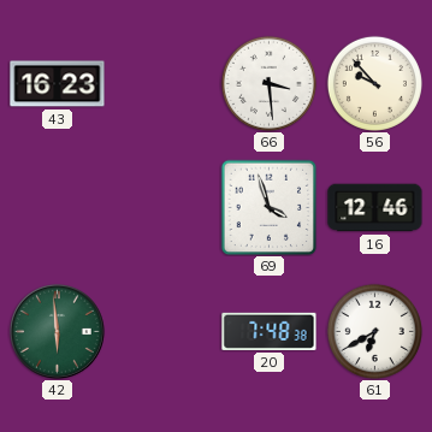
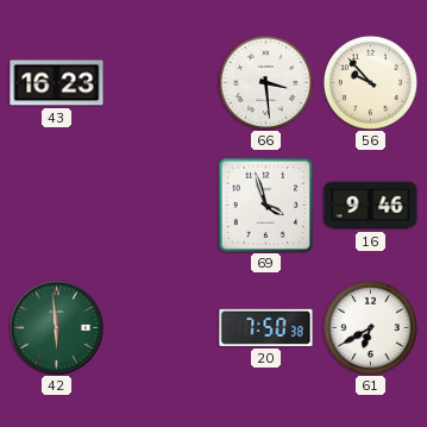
16: 12:46 -> 9:46 (371, 206)
20: 7:48 -> 7:50 (266, 327)
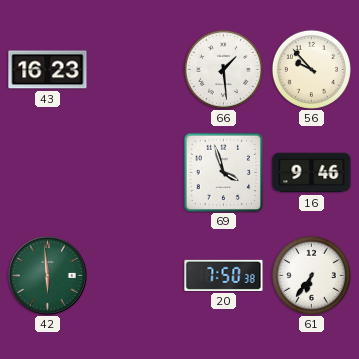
66: 3:29 -> 1:29 (223, 69)
61: 6:40 -> 6:36 (311, 275)
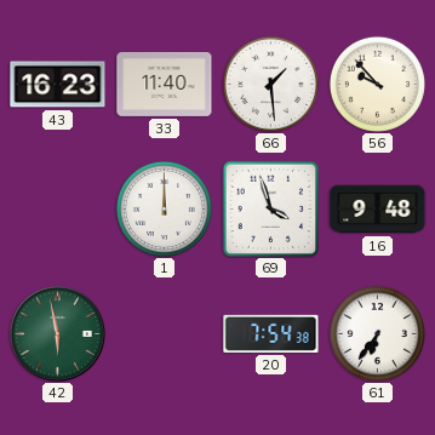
33: none -> 11:40 (165, 84)
1: none -> 12:00 (164, 208)
16: 9:46 -> 9:48 (378, 210)
42: 5:59 -> 5:58 (58, 334)
20: 7:50 -> 7:54 (271, 333)
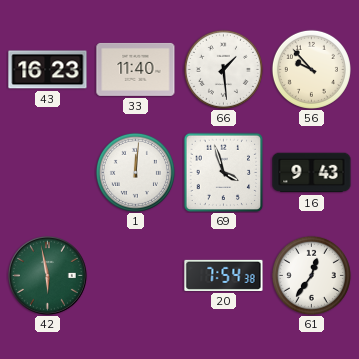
1: 12:00 -> 12:01 (135, 172)
16: 9:48 -> 9:43 (312, 173)
61: 6:36 -> 12:36 (311, 275)
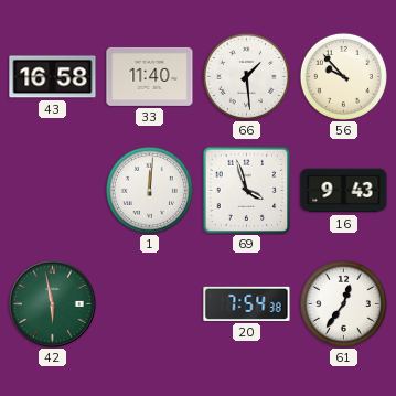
43: 16:23 -> 16:58 (53, 77)
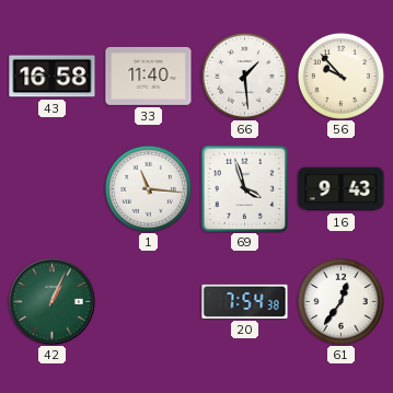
1: 12:01 -> 11:16 (148, 188)
42: 5:58 -> 1:04 (53, 302)
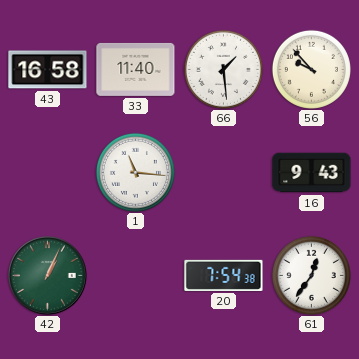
69: 3:57 -> none (244, 188)
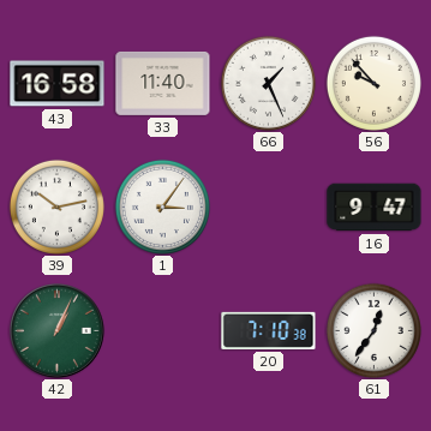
66: 1:29 -> 1:26 (268, 83)
39: none -> 10:13 (56, 206)
1: 11:16 -> 3:06 (162, 206)
16: 9:43 -> 9:47 (375, 208)
20: 7:54 -> 7:10 (269, 330)
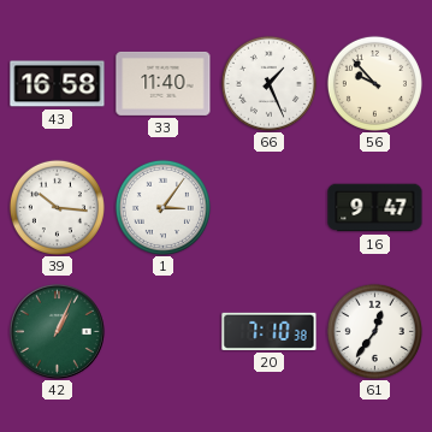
39: 10:13 -> 10:16 (57, 207)
